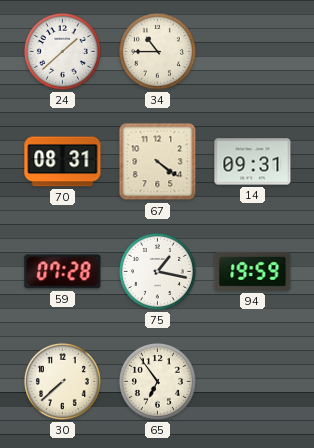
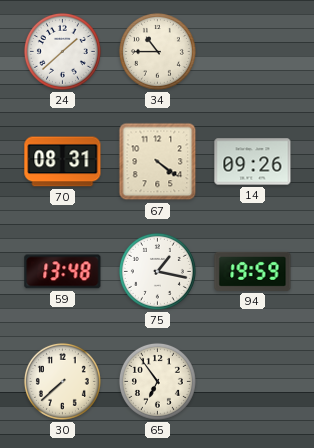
14: 09:31 -> 09:26 (253, 162)
59: 07:28 -> 13:48 (63, 272)
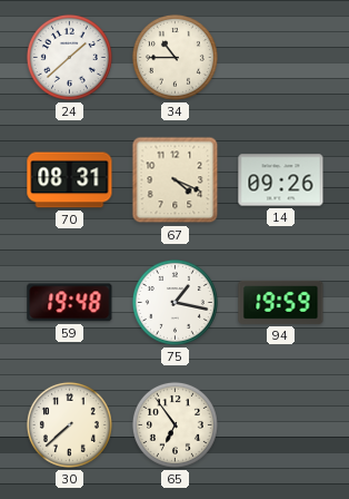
67: 4:21 -> 4:19 (176, 180)
59: 13:48 -> 19:48 (70, 303)
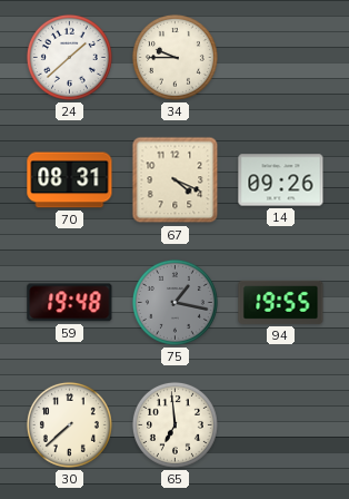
34: 10:45 -> 9:45 (174, 57)
75 dial: white -> grey (174, 302)
94: 19:59 -> 19:55 (281, 302)
65: 6:54 -> 6:59 (174, 424)
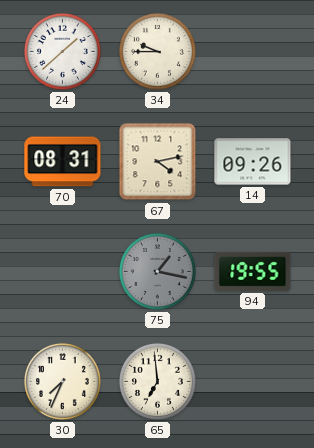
67: 4:19 -> 4:13 (158, 162)
59: 19:48 -> none (70, 303)
30: 7:38 -> 7:34 (62, 381)
